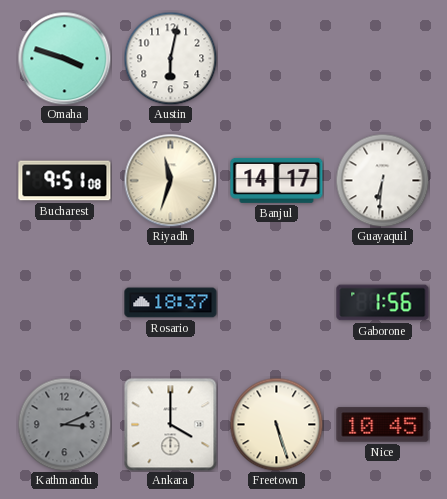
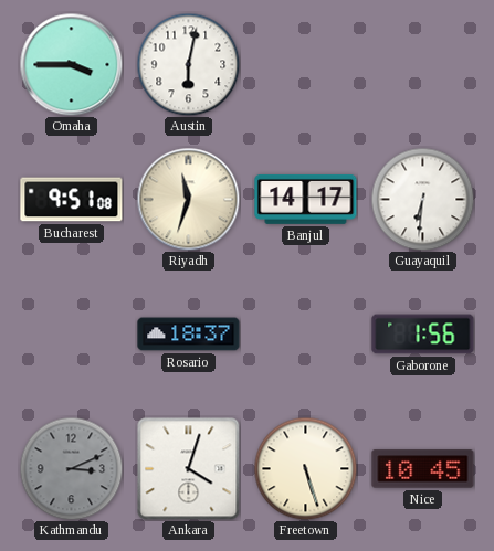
Omaha: 3:48 -> 3:45 (71, 64)
Ankara: 4:00 -> 4:03 (188, 468)
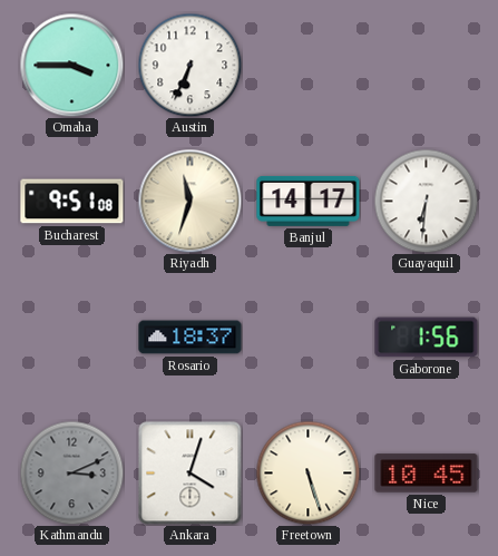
Austin: 6:02 -> 6:34 (189, 65)
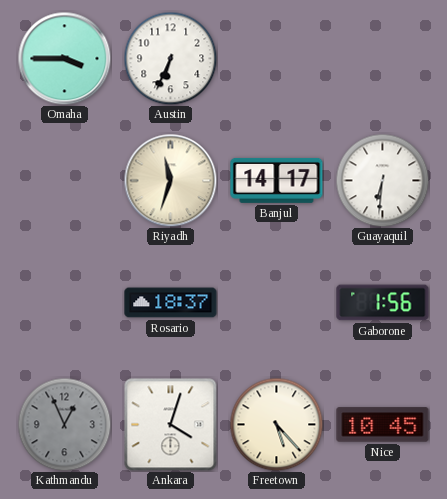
Bucharest: 9:51 -> none (72, 202)
Kathmandu: 3:11 -> 12:56 (64, 424)
Freetown: 5:27 -> 5:23 (276, 424)
